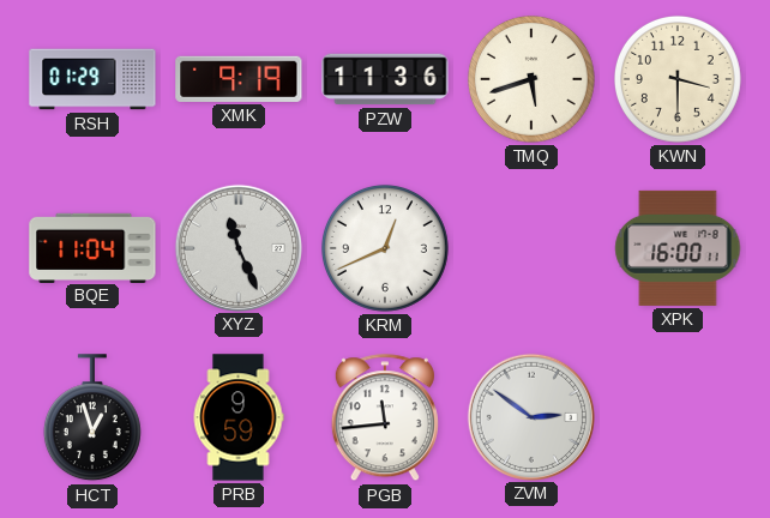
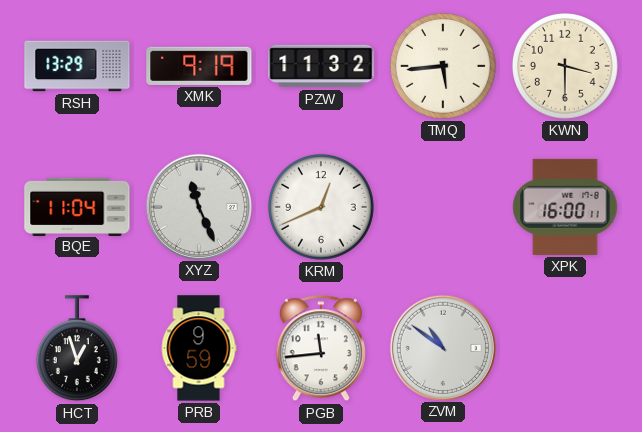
RSH: 01:29 -> 13:29 (77, 66)
PZW: 11:36 -> 11:32 (321, 66)
TMQ: 5:42 -> 5:44 (443, 66)
ZVM: 2:51 -> 10:51 (442, 347)
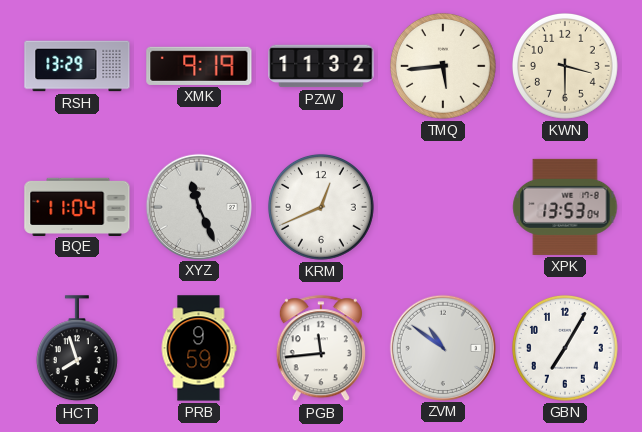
XPK: 16:00 -> 13:53 (565, 207)
HCT: 12:57 -> 7:57 (77, 349)
GBN: none -> 7:05 (565, 348)
